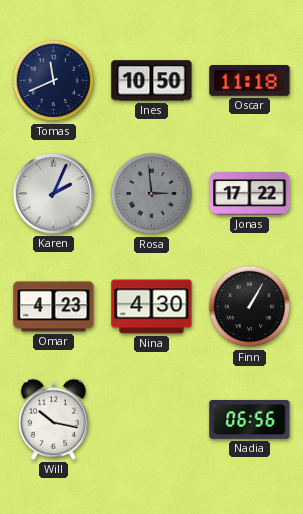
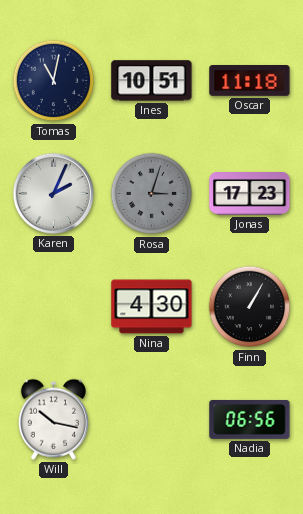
Tomas: 11:41 -> 11:02 (54, 81)
Ines: 10:50 -> 10:51 (152, 81)
Rosa: 2:59 -> 3:03 (152, 194)
Jonas: 17:22 -> 17:23 (250, 194)
Omar: 4:23 -> none (54, 307)
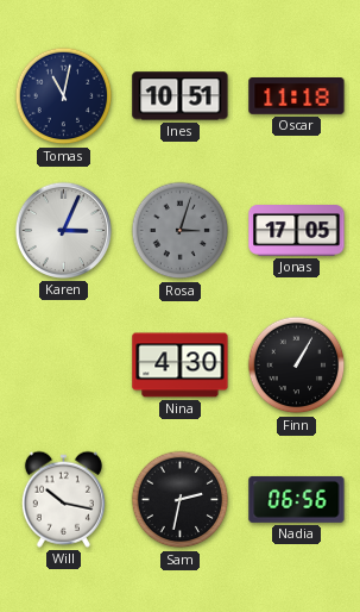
Karen: 2:04 -> 3:04 (63, 230)
Jonas: 17:23 -> 17:05 (297, 231)
Sam: none -> 2:32 (181, 500)
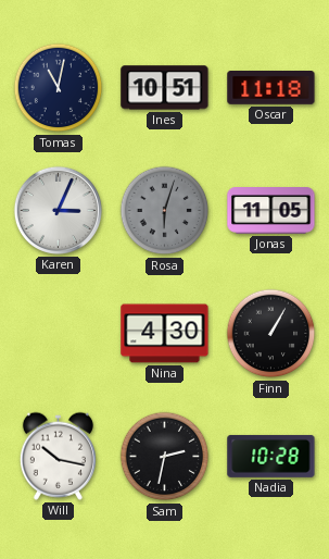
Rosa: 3:03 -> 6:03 (165, 211)
Jonas: 17:05 -> 11:05 (271, 211)
Nadia: 06:56 -> 10:28 (271, 456)
